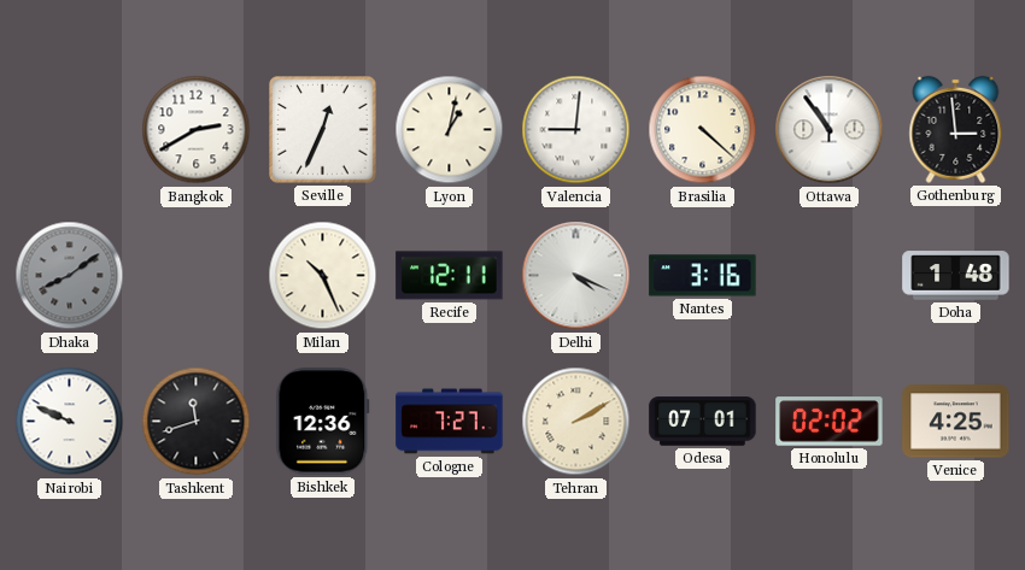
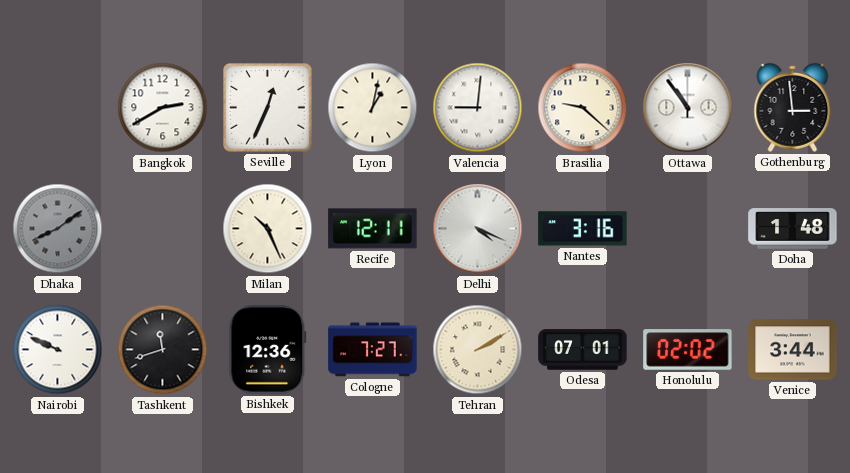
Brasilia: 4:22 -> 9:22 (583, 108)
Venice: 4:25 -> 3:44 (793, 350)
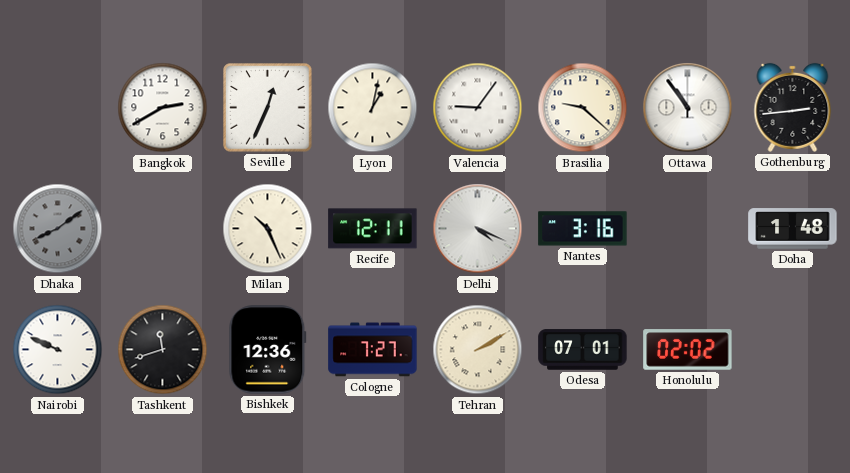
Valencia: 9:01 -> 9:06 (478, 108)
Gothenburg: 2:59 -> 2:44 (793, 107)
Venice: 3:44 -> none (793, 350)
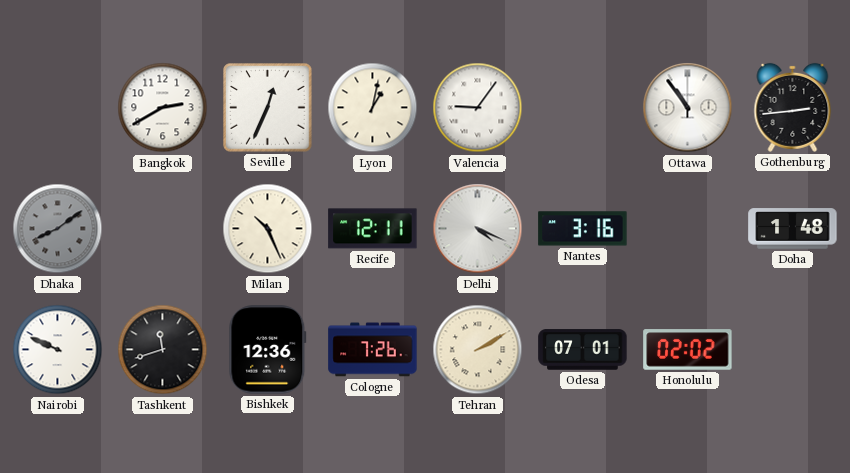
Brasilia: 9:22 -> none (583, 108)
Cologne: 7:27 -> 7:26 (373, 350)
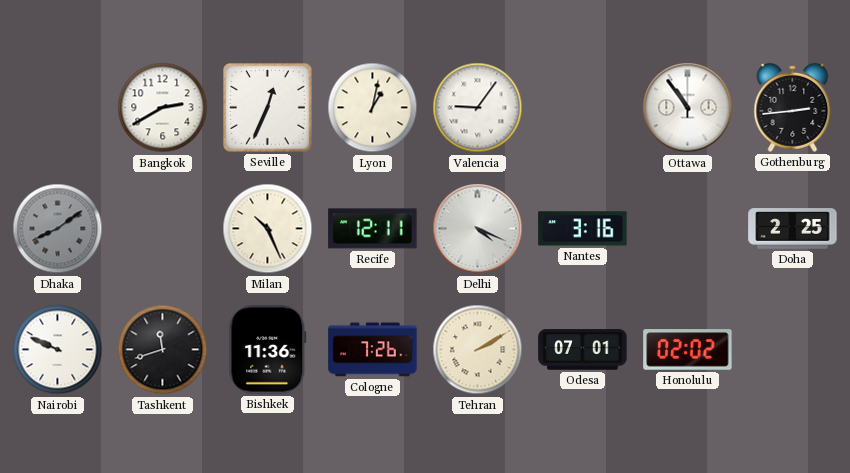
Doha: 1:48 -> 2:25 (793, 229)
Bishkek: 12:36 -> 11:36 (268, 350)
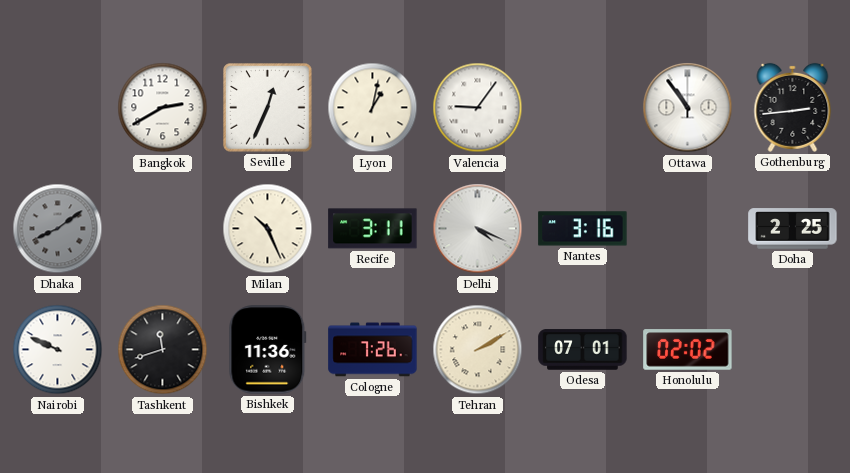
Recife: 12:11 -> 3:11 (373, 229)
